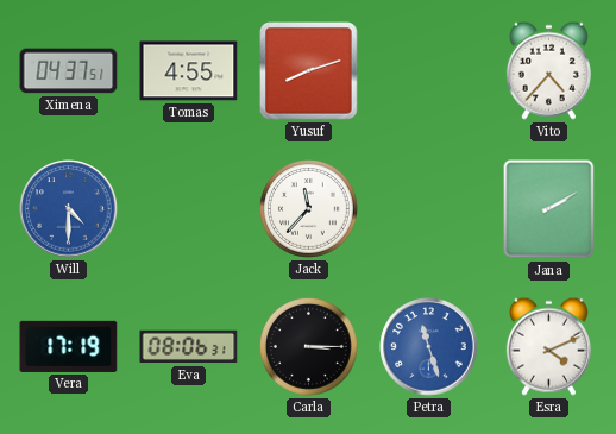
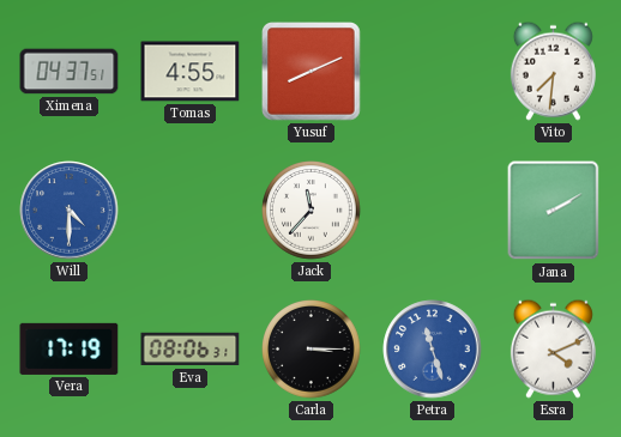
Yusuf: 8:12 -> 8:11 (312, 72)
Vito: 4:37 -> 7:31 (553, 71)
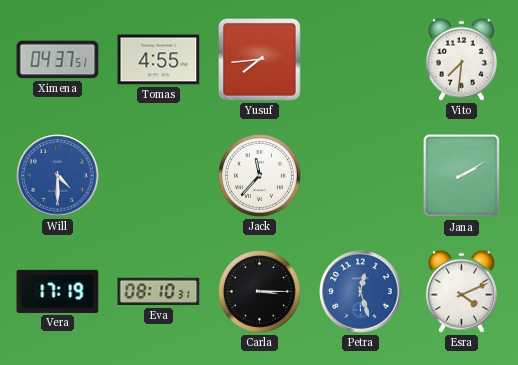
Yusuf: 8:11 -> 7:44 (260, 60)
Eva: 08:06 -> 08:10 (159, 292)
Petra: 11:27 -> 12:27 (361, 292)
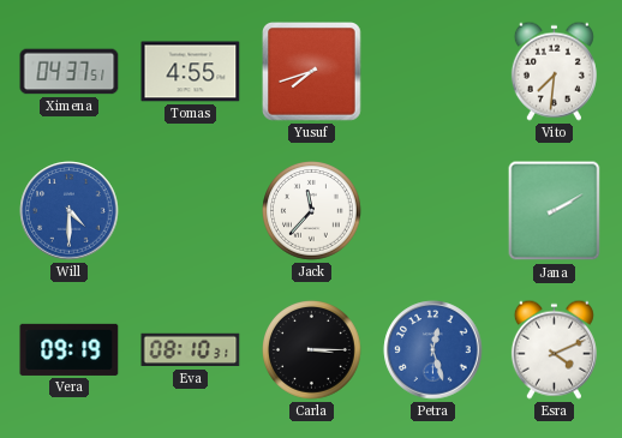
Yusuf: 7:44 -> 7:42 (312, 72)
Vera: 17:19 -> 09:19 (70, 349)
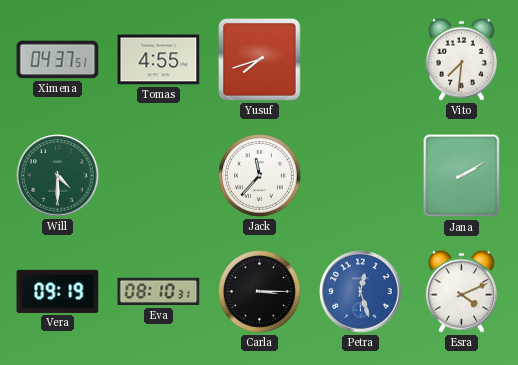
Will dial: blue -> green (58, 176)
